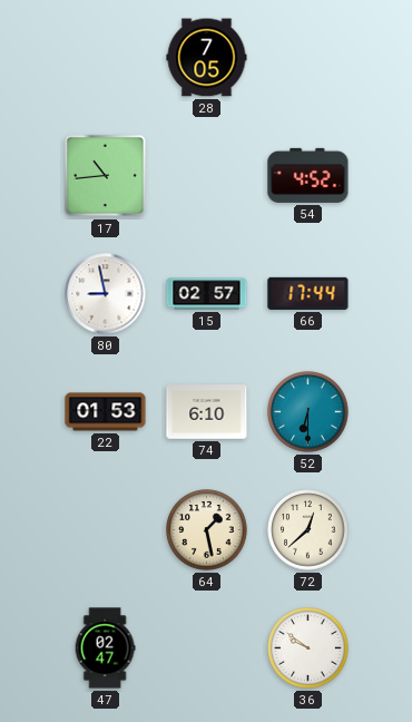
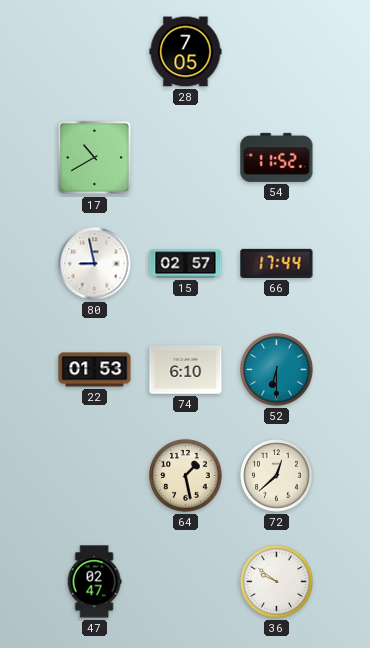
17: 10:44 -> 10:40 (94, 158)
54: 4:52 -> 11:52 (277, 157)
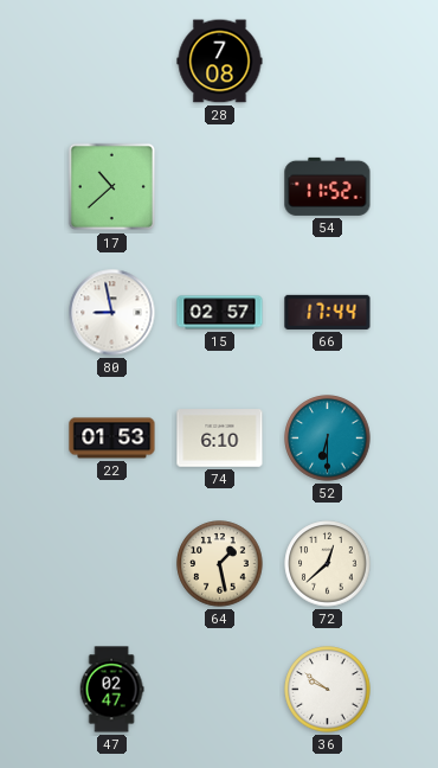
28: 7:05 -> 7:08 (220, 62)
17: 10:40 -> 10:38 (111, 187)
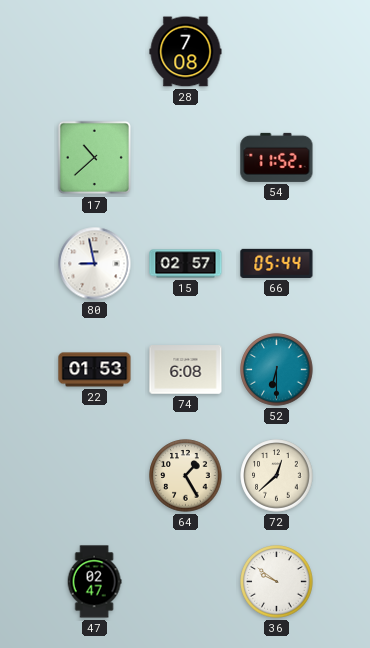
66: 17:44 -> 05:44 (277, 263)
74: 6:10 -> 6:08 (186, 370)
64: 1:28 -> 1:25 (186, 476)
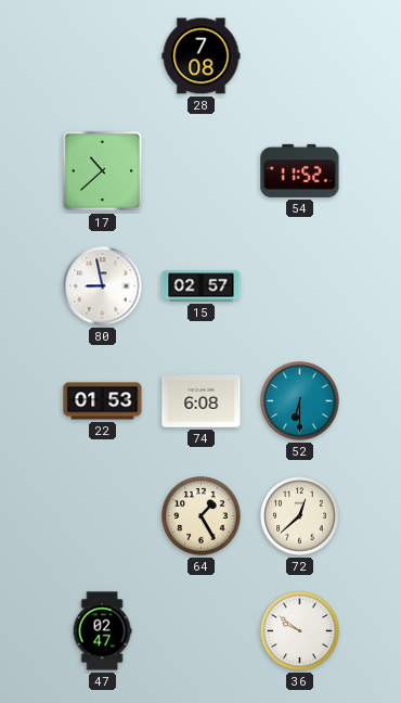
66: 05:44 -> none (277, 263)
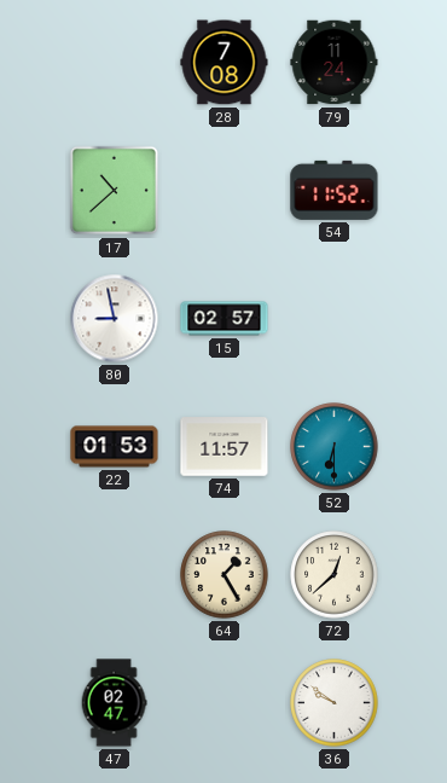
79: none -> 11:24 (335, 63)
74: 6:08 -> 11:57 (225, 447)
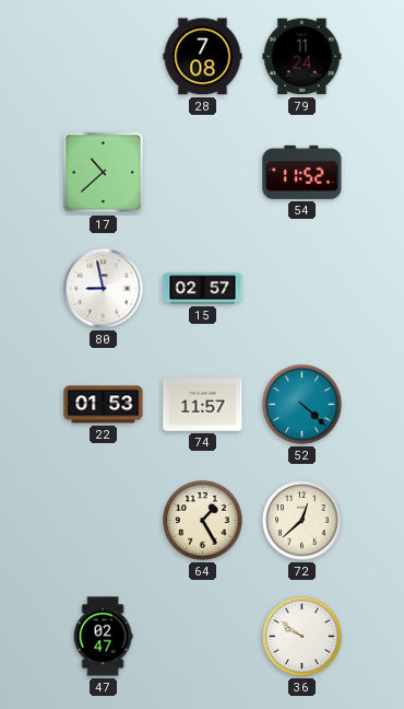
52: 6:30 -> 4:22 (302, 405)
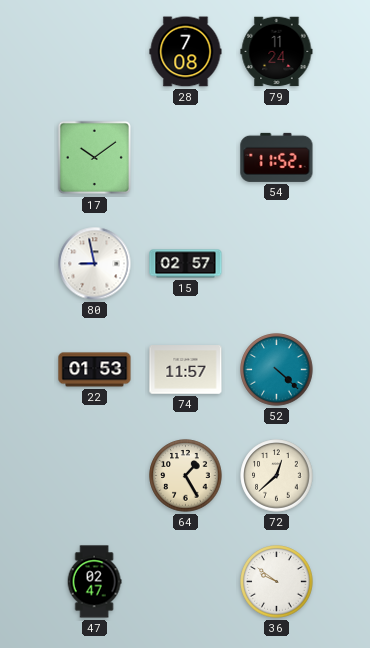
17: 10:38 -> 10:09 (94, 158)
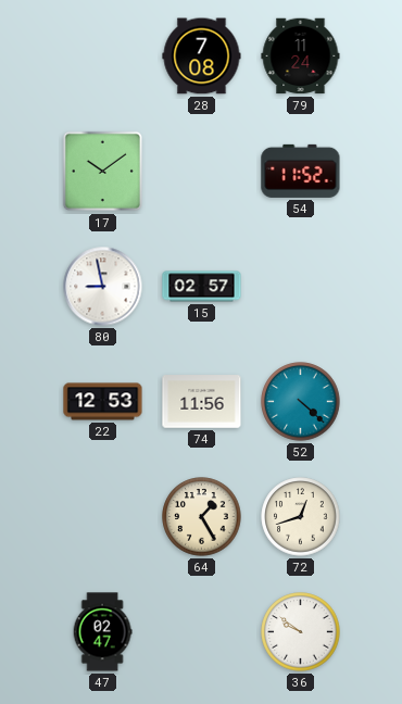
22: 01:53 -> 12:53 (103, 402)
74: 11:57 -> 11:56 (202, 402)
72: 12:38 -> 12:42 (301, 517)
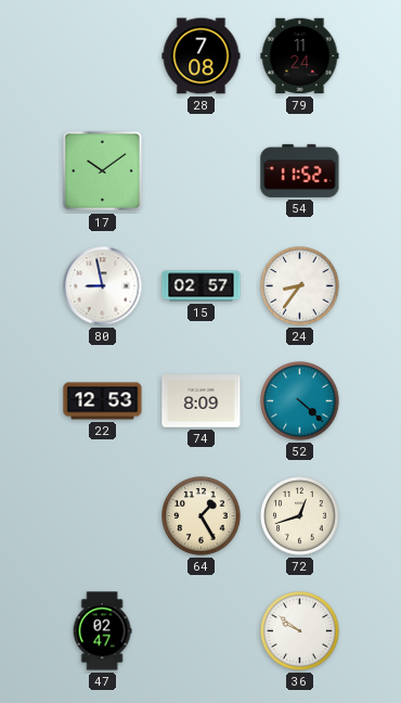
24: none -> 8:36 (300, 286)
74: 11:56 -> 8:09 (202, 401)
